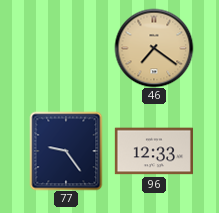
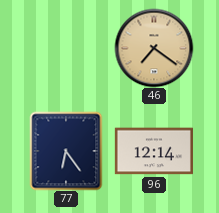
77: 9:24 -> 6:24 (66, 151)
96: 12:33 -> 12:14 (154, 151)
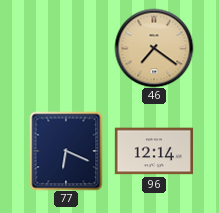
77: 6:24 -> 6:19 (66, 151)
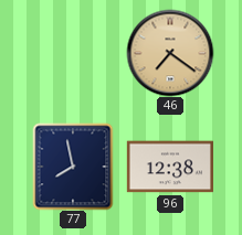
77: 6:19 -> 7:58 (73, 167)
96: 12:14 -> 12:38 (170, 167)
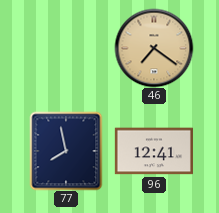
96: 12:38 -> 12:41 (154, 151)
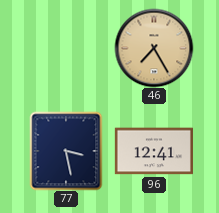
46: 7:21 -> 7:25 (154, 48)
77: 7:58 -> 3:28 (66, 151)
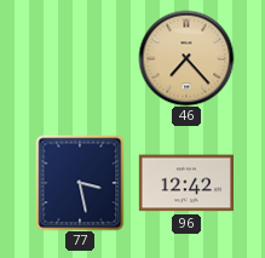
46: 7:25 -> 7:23 (186, 58)
96: 12:41 -> 12:42 (186, 183)
